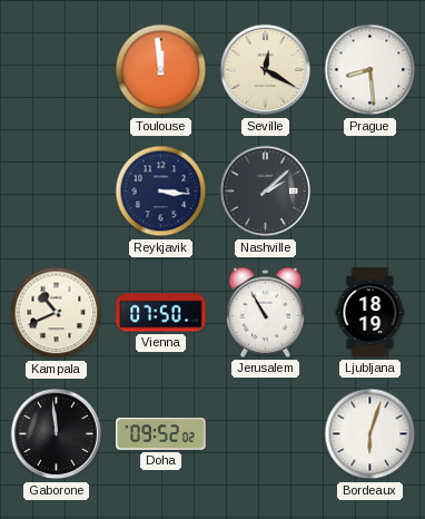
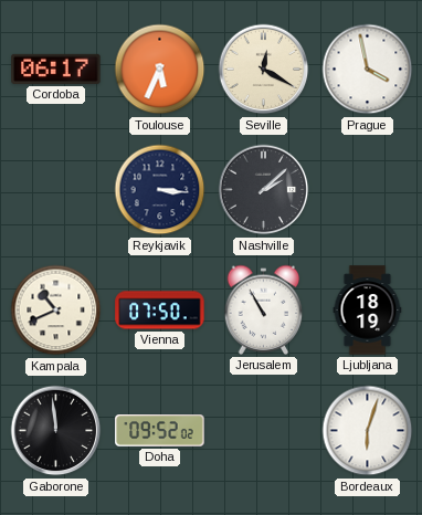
Cordoba: none -> 06:17 (56, 69)
Toulouse: 11:59 -> 5:34 (160, 70)
Prague: 8:29 -> 3:58 (368, 70)
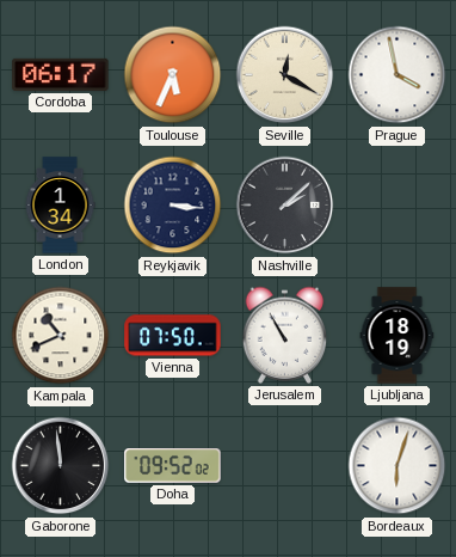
London: none -> 1:34 (60, 206)
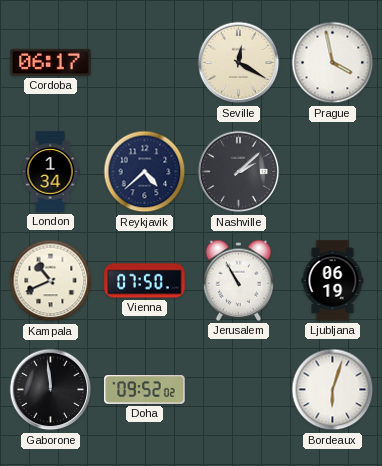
Toulouse: 5:34 -> none (173, 75)
Reykjavik: 3:16 -> 4:38 (145, 172)
Ljubljana: 18:19 -> 06:19 (333, 281)
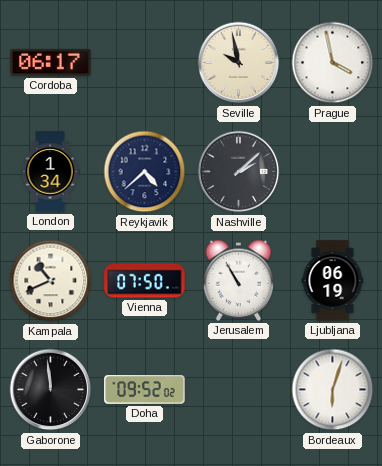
Seville: 12:20 -> 9:58 (239, 63)
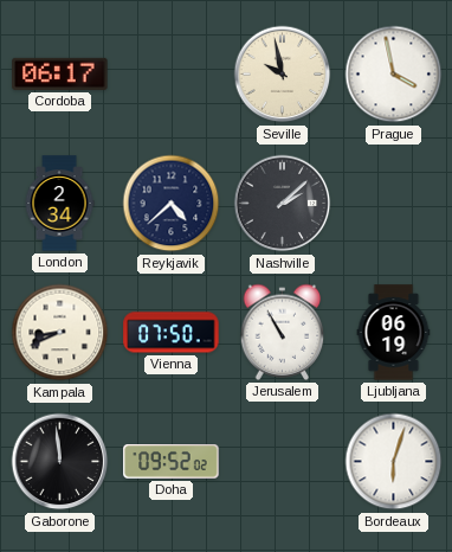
London: 1:34 -> 2:34 (59, 204)
Kampala: 10:41 -> 8:41 (60, 333)
